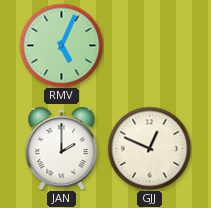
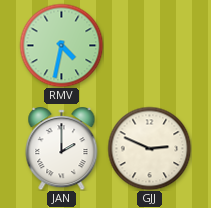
RMV: 5:04 -> 4:32 (61, 45)
GJJ: 12:49 -> 2:49 (149, 148)
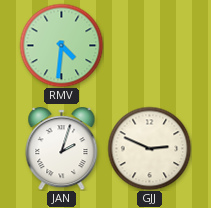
RMV: 4:32 -> 4:31 (61, 45)
JAN: 2:00 -> 2:03 (62, 149)
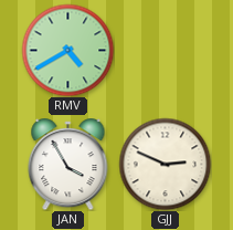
RMV: 4:31 -> 4:40 (67, 50)
JAN: 2:03 -> 3:55 (68, 165)
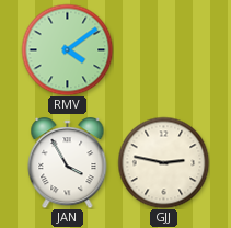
RMV: 4:40 -> 4:09 (67, 49)
GJJ: 2:49 -> 2:47 (163, 162)
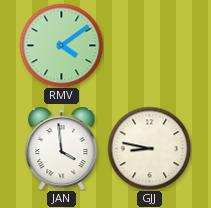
JAN: 3:55 -> 3:59 (62, 149)
GJJ: 2:47 -> 8:47 (149, 148)
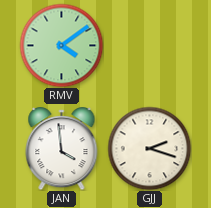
GJJ: 8:47 -> 2:18 (149, 148)
